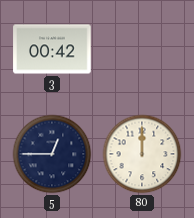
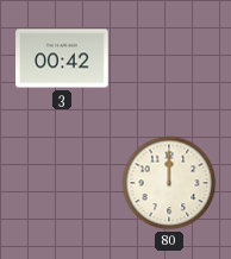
5: 12:45 -> none (52, 154)
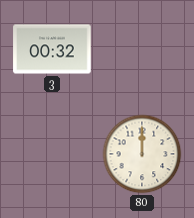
3: 00:42 -> 00:32 (52, 49)
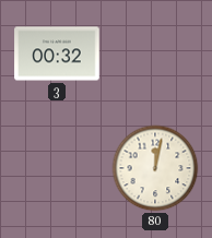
80: 12:00 -> 12:02 (155, 168)
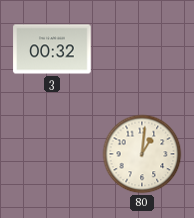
80: 12:02 -> 1:01 (142, 154)
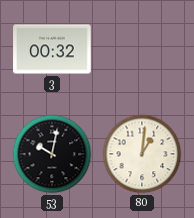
53: none -> 10:02 (52, 154)
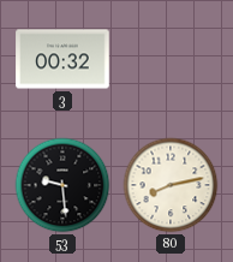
53: 10:02 -> 9:29 (62, 185)
80: 1:01 -> 8:13 (171, 185)
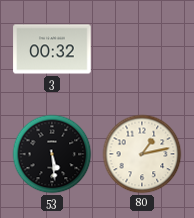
53: 9:29 -> 5:29 (52, 154)
80: 8:13 -> 1:13 (142, 154)
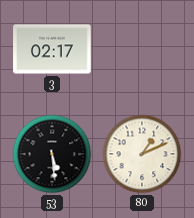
3: 00:32 -> 02:17 (52, 49)
80: 1:13 -> 1:11 (142, 154)
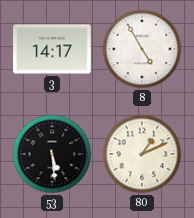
3: 02:17 -> 14:17 (52, 49)
8: none -> 4:55 (142, 49)
